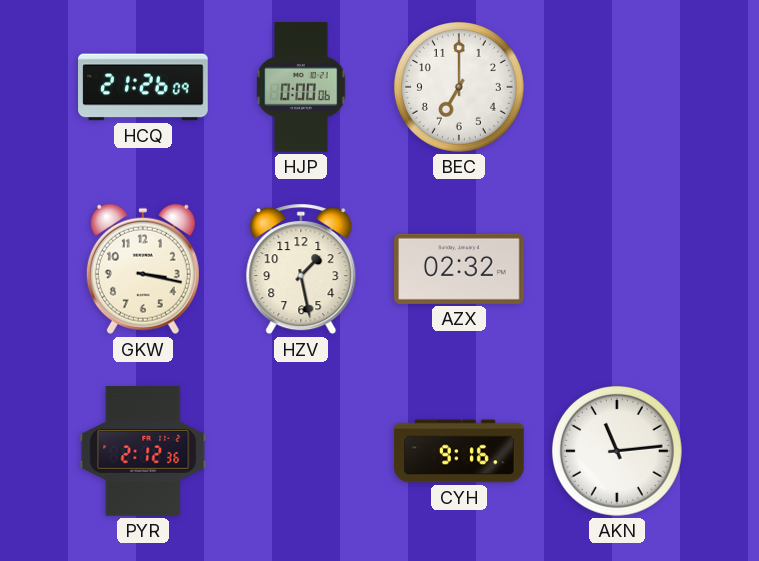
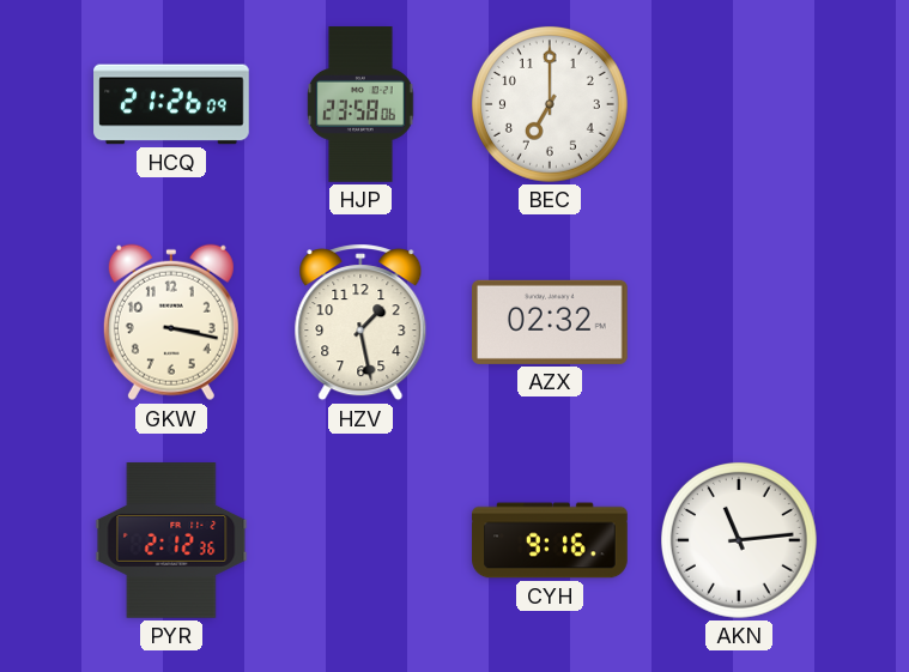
HJP: 0:00 -> 23:58 (360, 104)
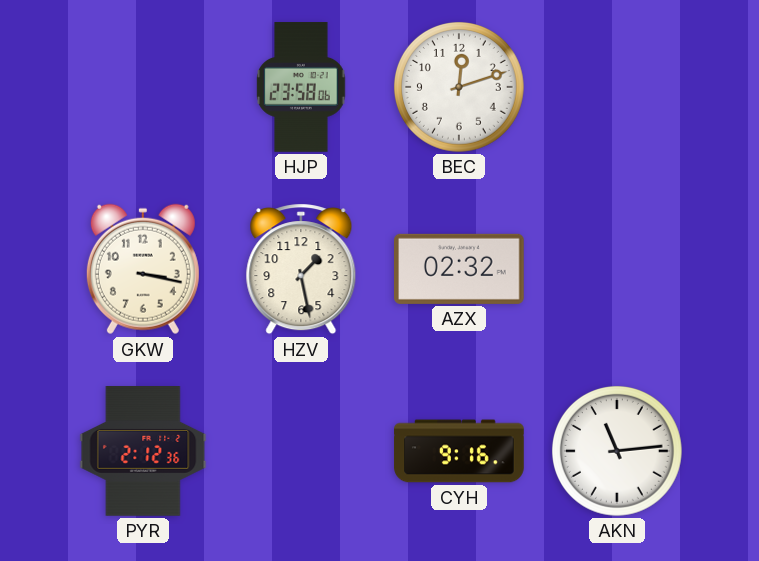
HCQ: 21:26 -> none (171, 104)
BEC: 7:00 -> 12:12 (459, 87)
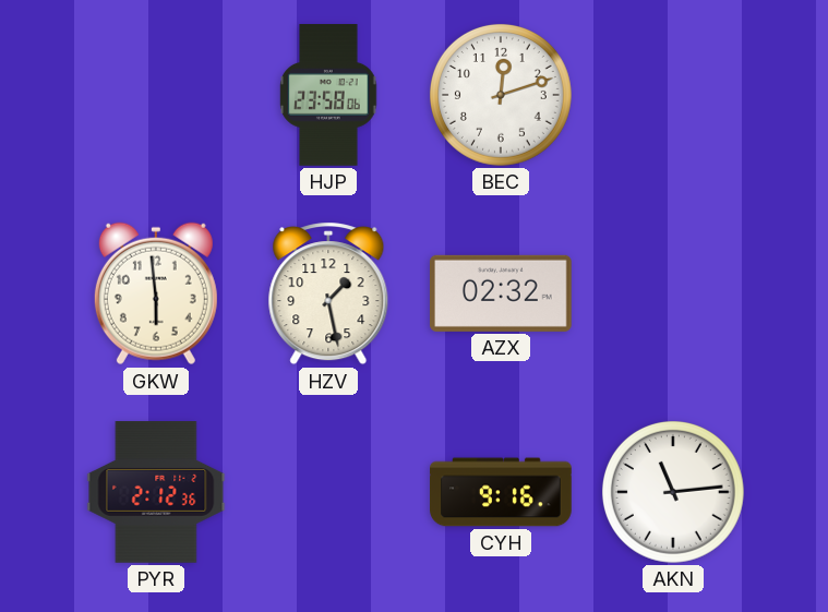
GKW: 3:17 -> 5:59 (156, 293)
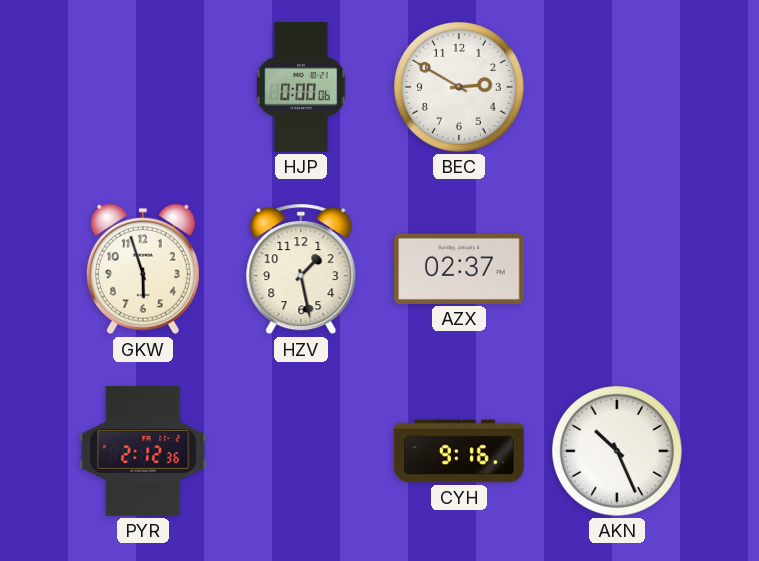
HJP: 23:58 -> 0:00 (301, 87)
BEC: 12:12 -> 2:50 (459, 87)
GKW: 5:59 -> 5:57 (143, 269)
AZX: 02:32 -> 02:37 (460, 269)
AKN: 11:14 -> 10:26 (617, 451)
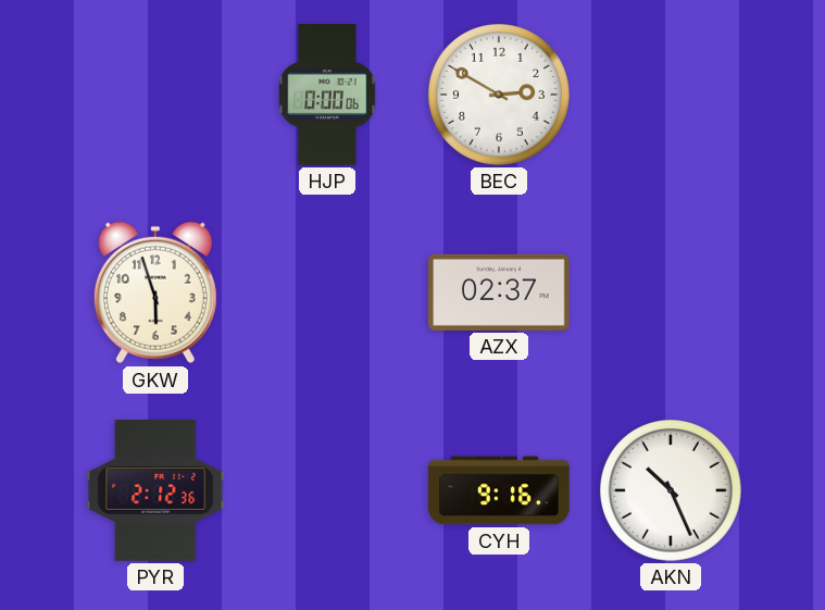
HZV: 1:28 -> none (301, 269)
